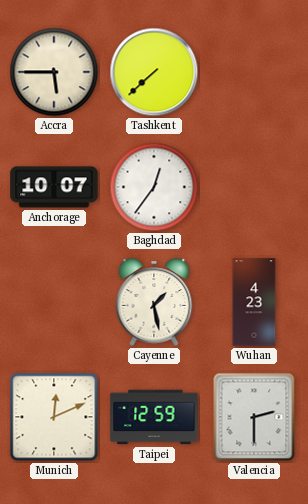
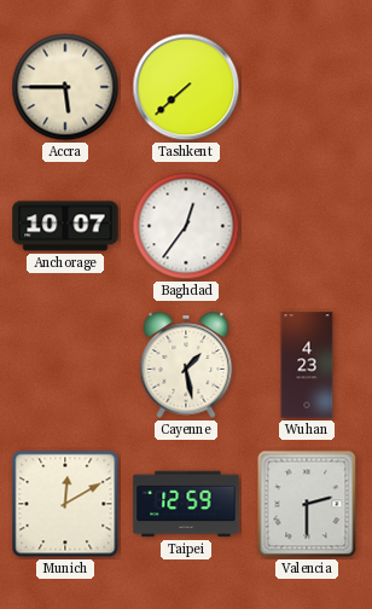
Munich: 12:11 -> 12:10 (65, 504)
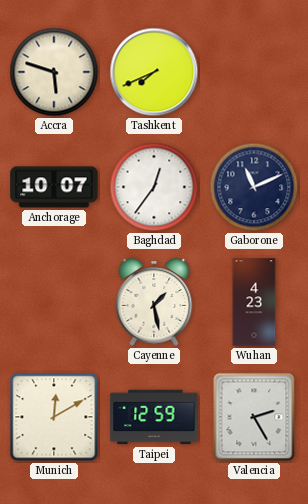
Accra: 5:45 -> 5:48 (54, 72)
Tashkent: 7:38 -> 7:41 (154, 72)
Gaborone: none -> 11:11 (254, 187)
Valencia: 2:30 -> 2:25 (254, 417)
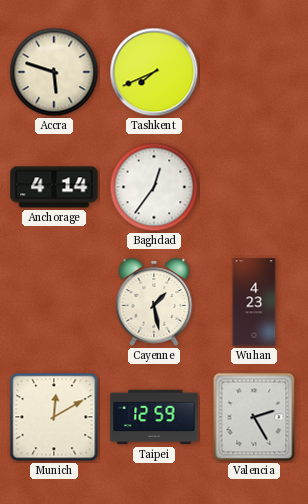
Anchorage: 10:07 -> 4:14 (54, 187)
Gaborone: 11:11 -> none (254, 187)
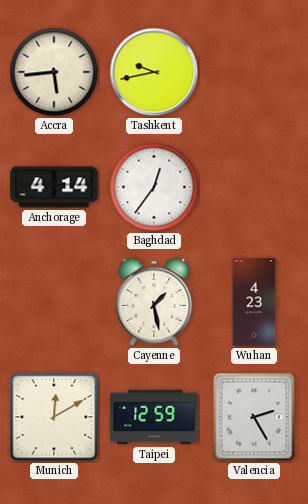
Accra: 5:48 -> 5:44 (54, 72)
Tashkent: 7:41 -> 9:43 (154, 72)
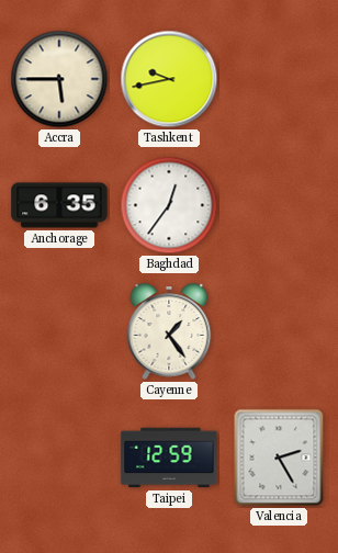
Accra: 5:44 -> 5:45 (59, 79)
Anchorage: 4:14 -> 6:35 (59, 205)
Cayenne: 1:28 -> 1:24 (169, 331)
Wuhan: 4:23 -> none (254, 302)
Munich: 12:10 -> none (54, 417)
